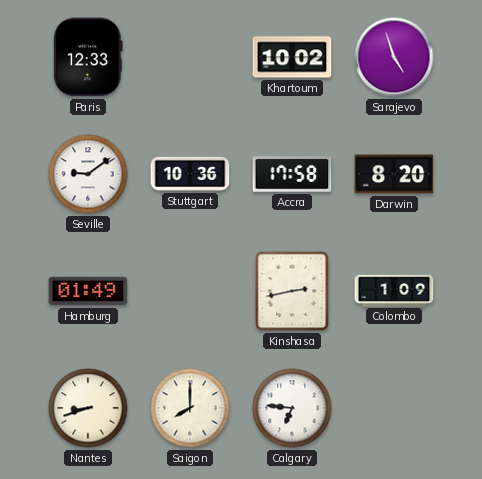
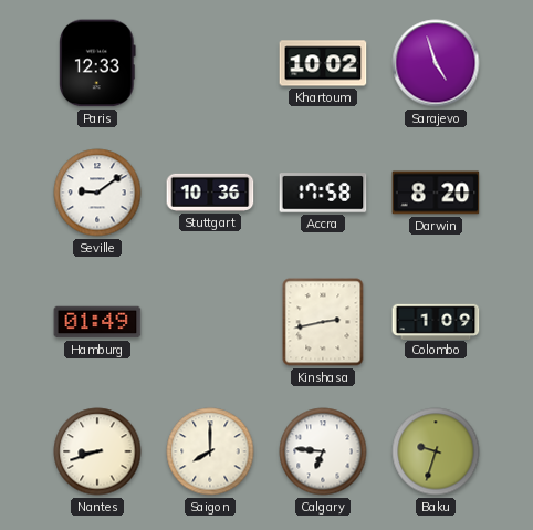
Baku: none -> 9:33 (436, 451)
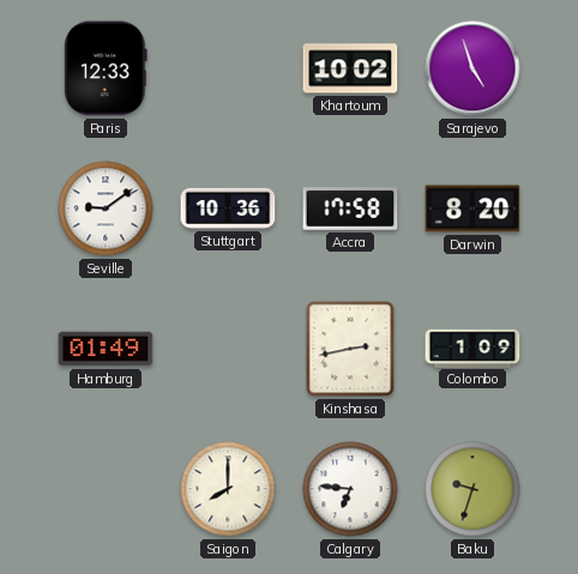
Nantes: 8:42 -> none (97, 451)
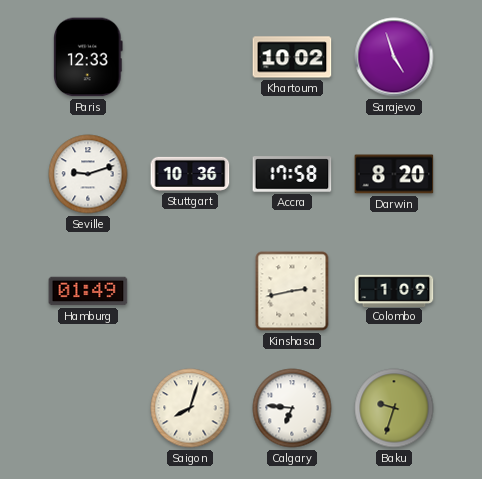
Seville: 9:09 -> 9:12 (88, 174)
Saigon: 8:00 -> 8:03 (190, 408)
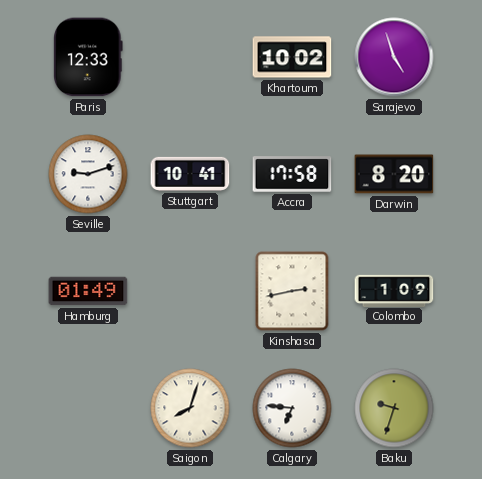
Stuttgart: 10:36 -> 10:41 (190, 174)
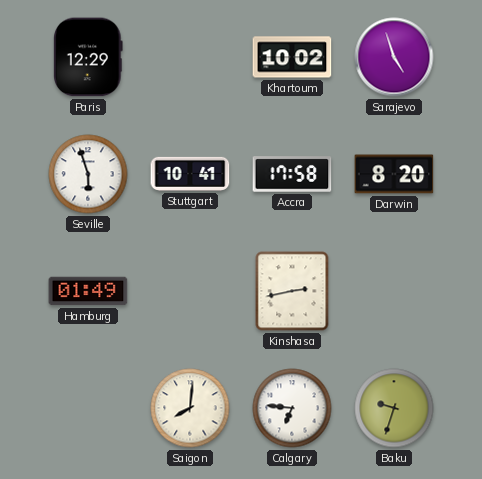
Paris: 12:33 -> 12:29 (89, 57)
Seville: 9:12 -> 5:57 (88, 174)
Colombo: 1:09 -> none (394, 290)
Saigon: 8:03 -> 8:01 (190, 408)
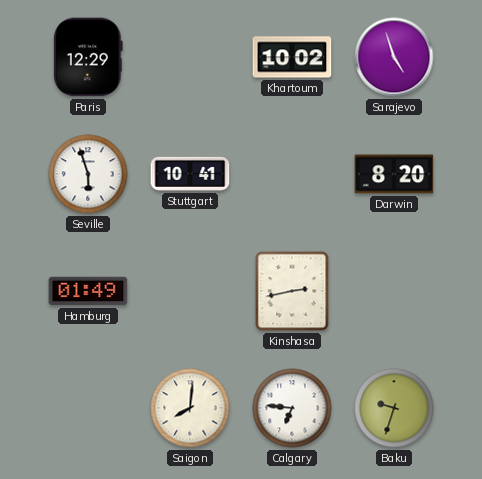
Accra: 17:58 -> none (292, 174)
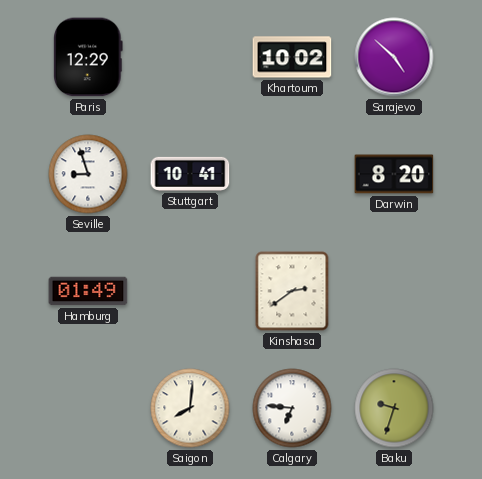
Sarajevo: 4:57 -> 4:52 (394, 57)
Seville: 5:57 -> 8:57 (88, 174)
Kinshasa: 2:43 -> 2:39 (292, 291)
